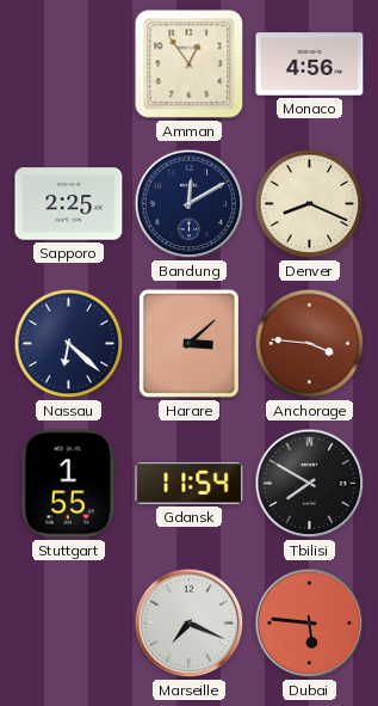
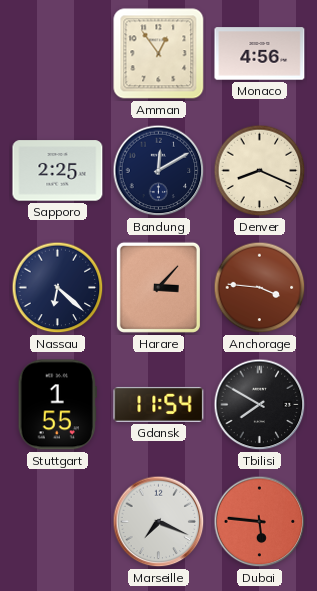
Harare: 3:08 -> 3:07 (158, 287)
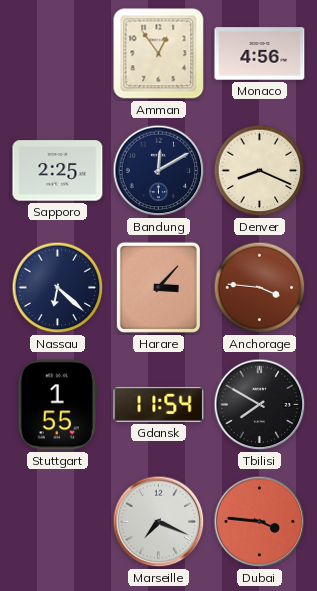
Dubai: 5:46 -> 3:46 (260, 522)
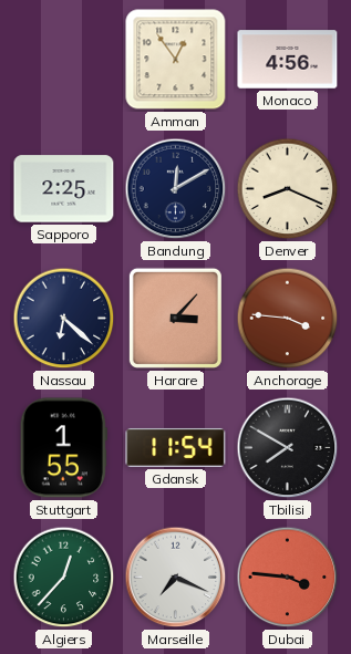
Algiers: none -> 12:37 (64, 578)
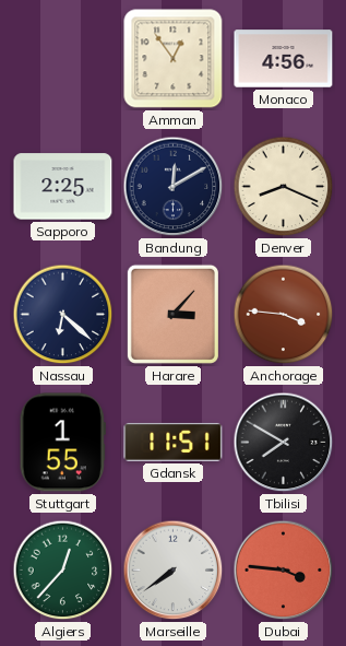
Gdansk: 11:54 -> 11:51 (174, 442)
Marseille: 7:19 -> 7:39 (174, 571)
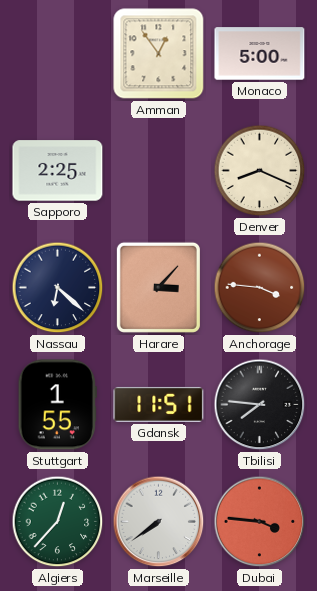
Monaco: 4:56 -> 5:00 (260, 54)
Bandung: 12:10 -> none (174, 187)
Tbilisi: 7:50 -> 7:46 (260, 405)
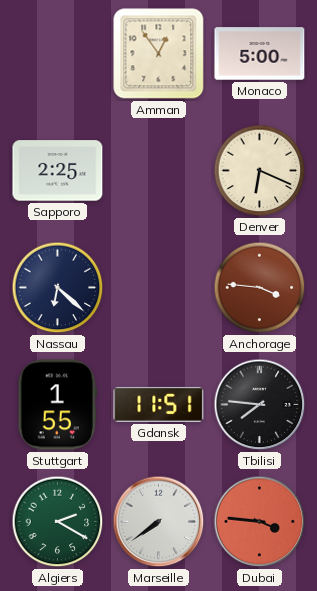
Denver: 8:19 -> 6:19 (260, 171)
Harare: 3:07 -> none (158, 287)
Algiers: 12:37 -> 2:20 (58, 522)
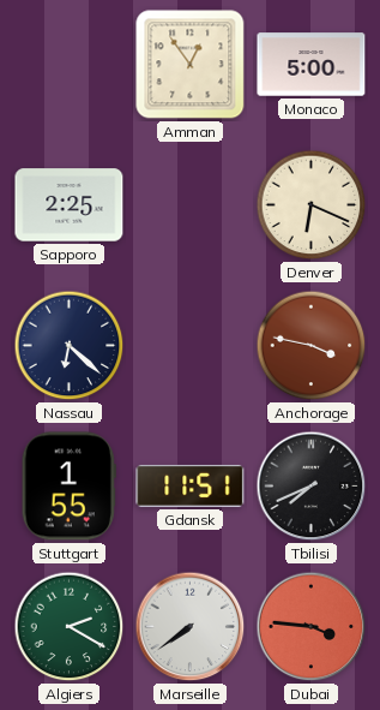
Anchorage: 3:46 -> 3:47 (312, 346)
Tbilisi: 7:46 -> 7:41 (312, 487)
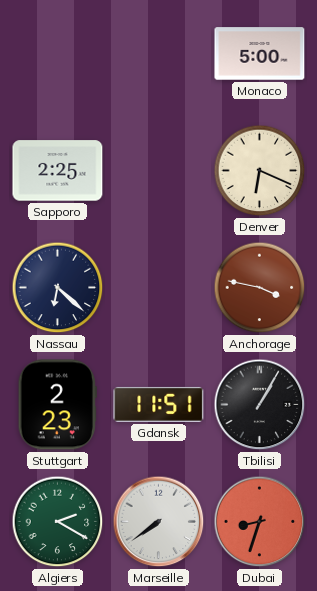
Amman: 12:54 -> none (191, 65)
Stuttgart: 1:55 -> 2:23 (57, 405)
Tbilisi: 7:41 -> 1:05 (260, 405)
Dubai: 3:46 -> 8:33 (260, 522)
